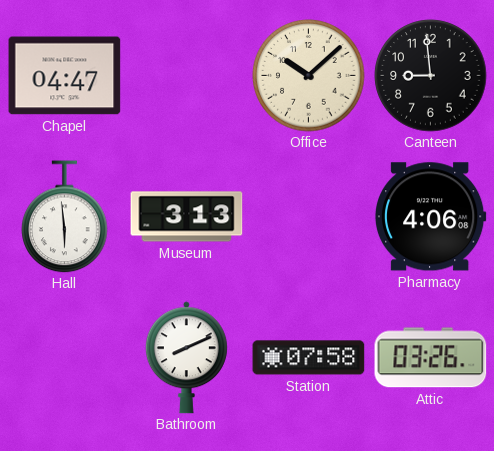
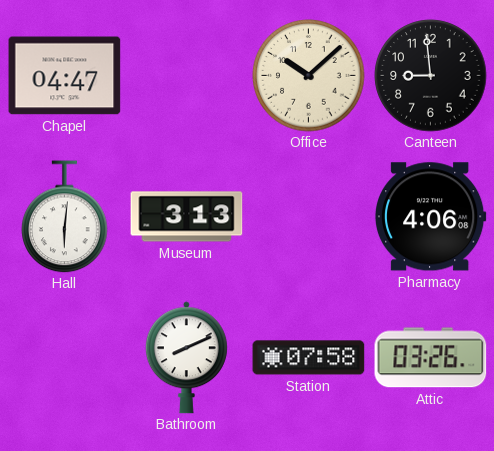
Hall: 5:59 -> 6:01 (65, 217)
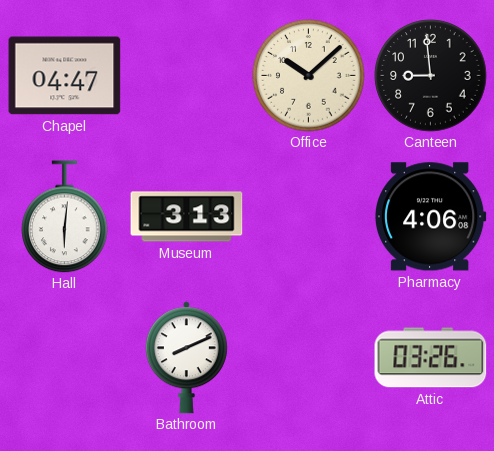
Station: 07:58 -> none (309, 358)
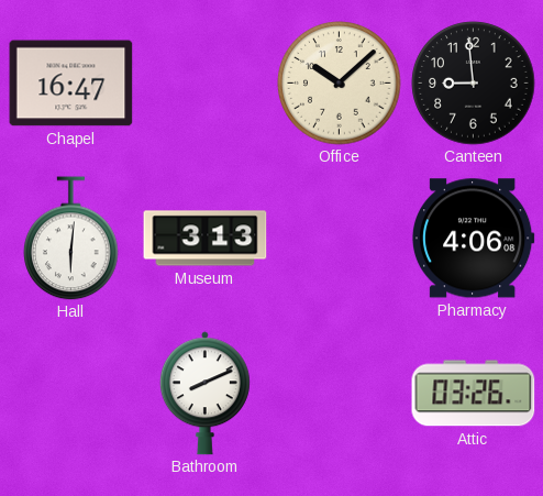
Chapel: 04:47 -> 16:47 (71, 84)
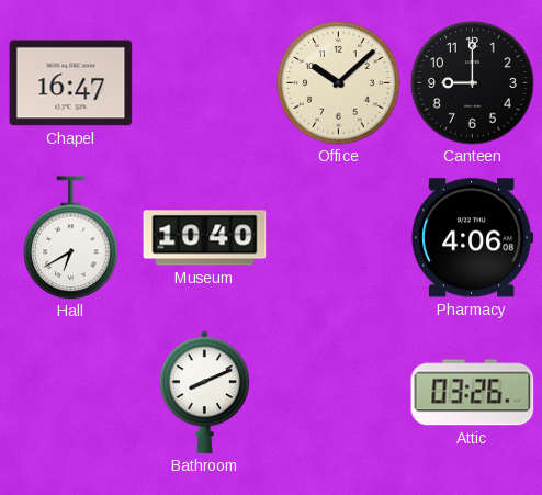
Canteen: 8:59 -> 9:00 (473, 83)
Hall: 6:01 -> 6:40 (71, 238)
Museum: 3:13 -> 10:40 (205, 238)
